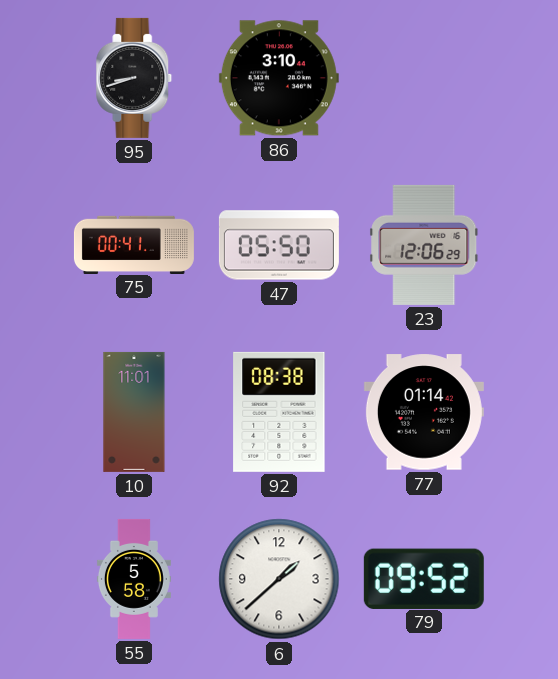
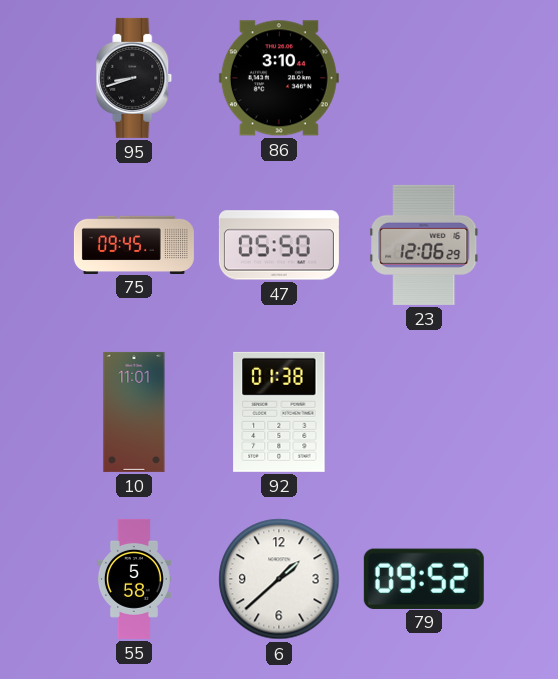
75: 00:41 -> 09:45 (134, 244)
92: 08:38 -> 01:38 (279, 412)
77: 01:14 -> none (424, 412)
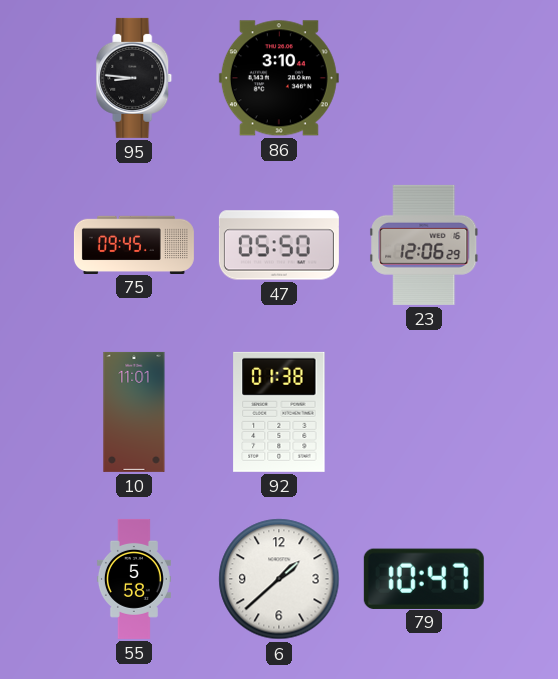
95: 8:42 -> 8:46 (134, 78)
79: 09:52 -> 10:47 (424, 578)
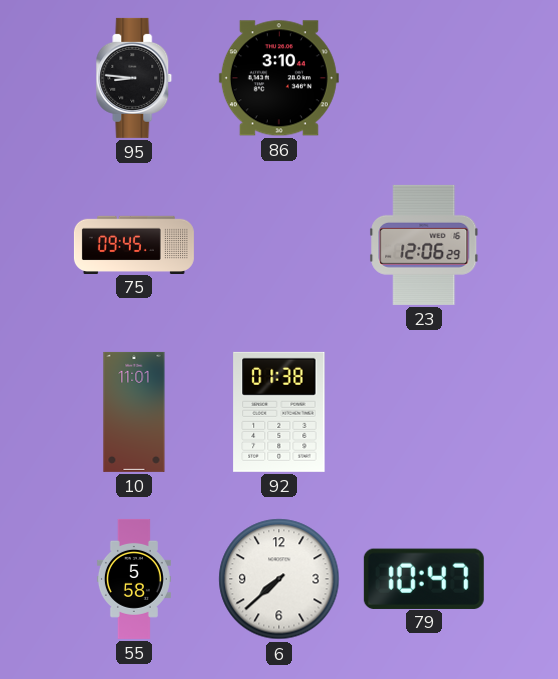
47: 05:50 -> none (279, 245)
6: 1:38 -> 7:38 (279, 579)
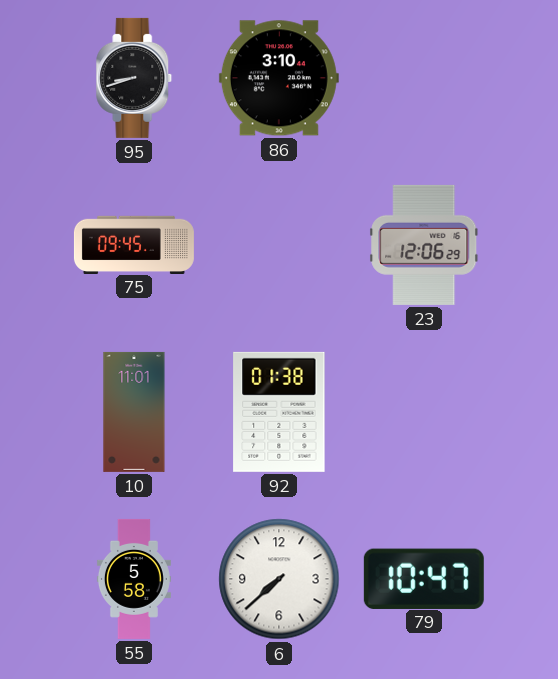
95: 8:46 -> 8:42 (134, 78)
